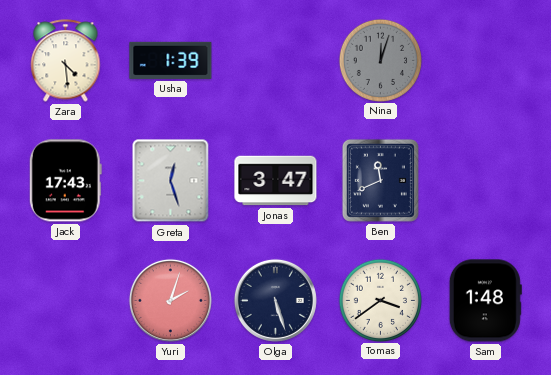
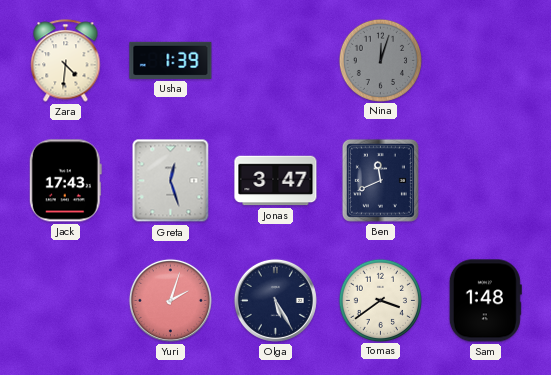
Zara: 4:29 -> 4:31 (66, 61)
Olga: 5:27 -> 5:25 (275, 300)
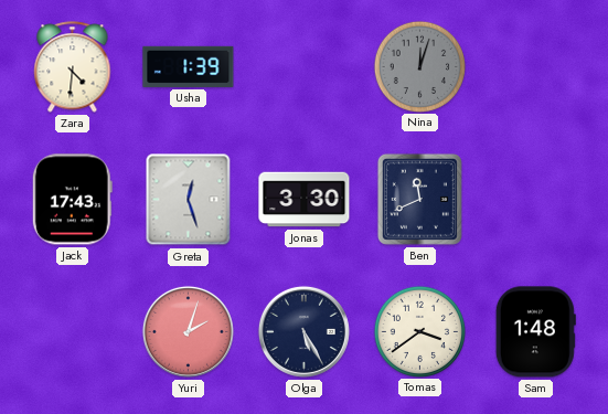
Jonas: 3:47 -> 3:30 (305, 200)
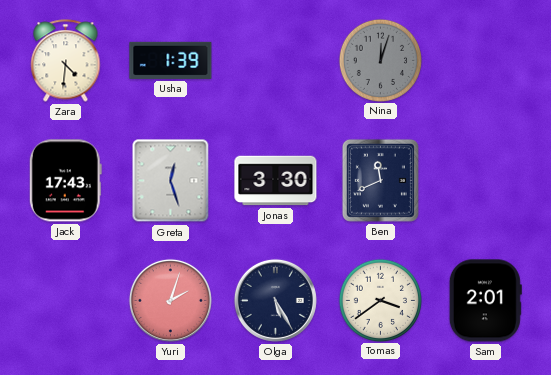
Sam: 1:48 -> 2:01 (485, 301)
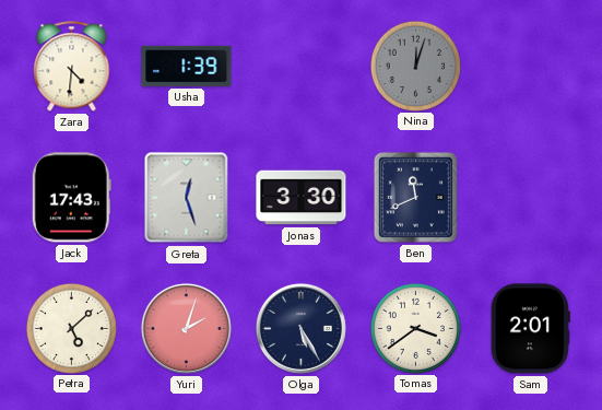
Petra: none -> 5:08 (71, 328)
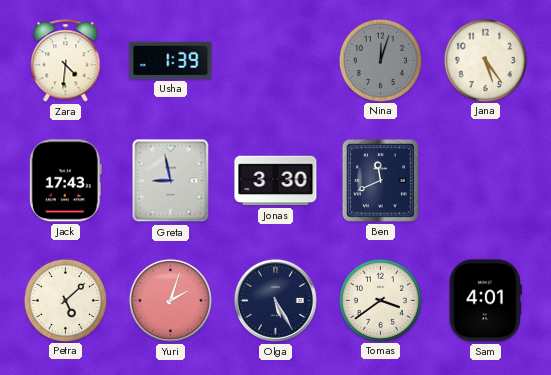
Jana: none -> 5:24 (485, 60)
Greta: 12:27 -> 8:58 (171, 181)
Sam: 2:01 -> 4:01 (485, 301)
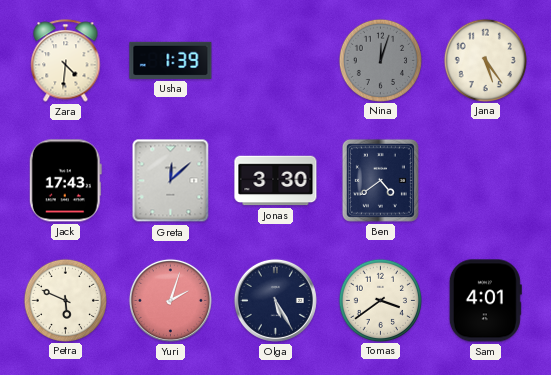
Greta: 8:58 -> 12:08 (171, 181)
Ben: 11:41 -> 4:39 (380, 180)
Petra: 5:08 -> 5:49 (65, 300)
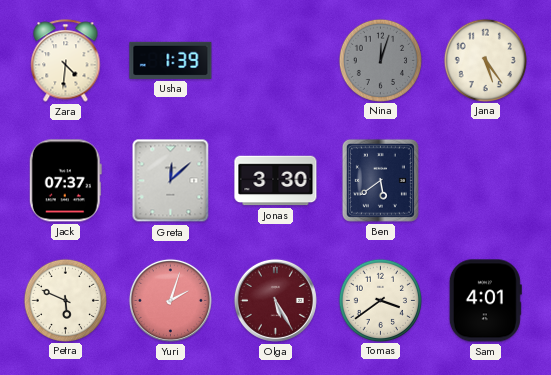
Jack: 17:43 -> 07:37 (65, 181)
Ben: 4:39 -> 5:39 (380, 180)
Olga dial: navy -> burgundy (275, 300)
